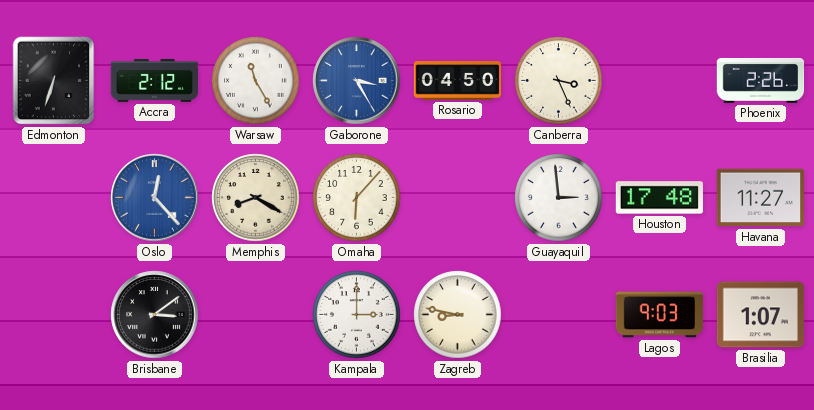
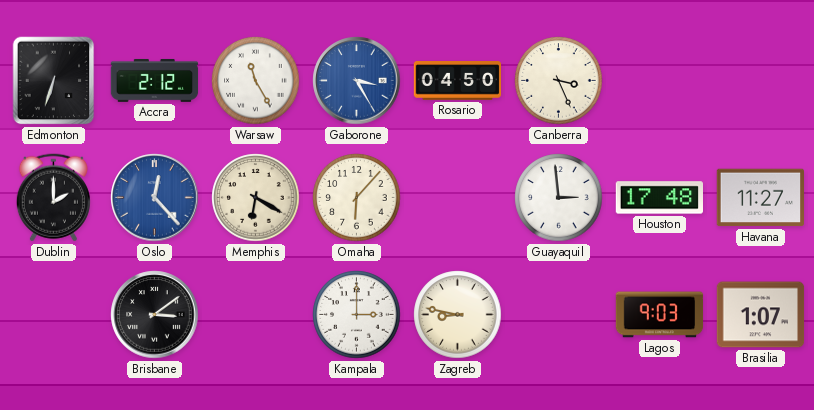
Phoenix: 2:26 -> none (761, 80)
Dublin: none -> 2:00 (53, 198)
Memphis: 8:20 -> 6:20 (256, 198)
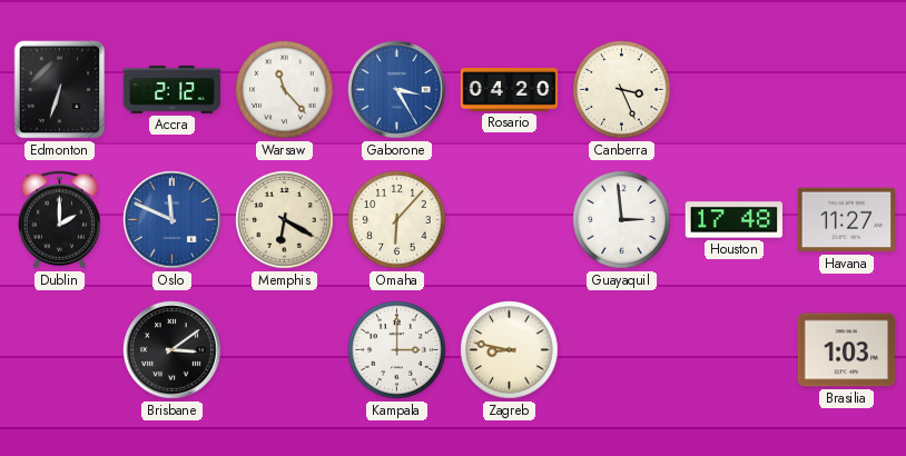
Warsaw: 11:25 -> 11:23 (285, 90)
Rosario: 04:50 -> 04:20 (510, 90)
Oslo: 12:23 -> 11:49 (173, 220)
Lagos: 9:03 -> none (660, 315)
Brasilia: 1:07 -> 1:03 (847, 350)
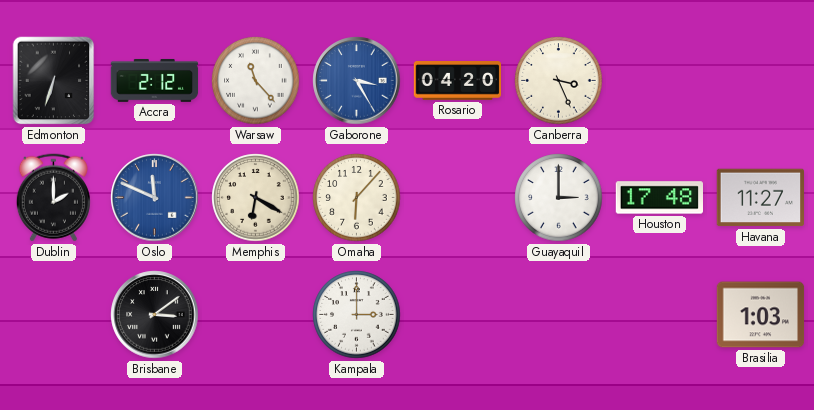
Guayaquil: 2:59 -> 3:00 (559, 198)
Zagreb: 8:47 -> none (510, 350)
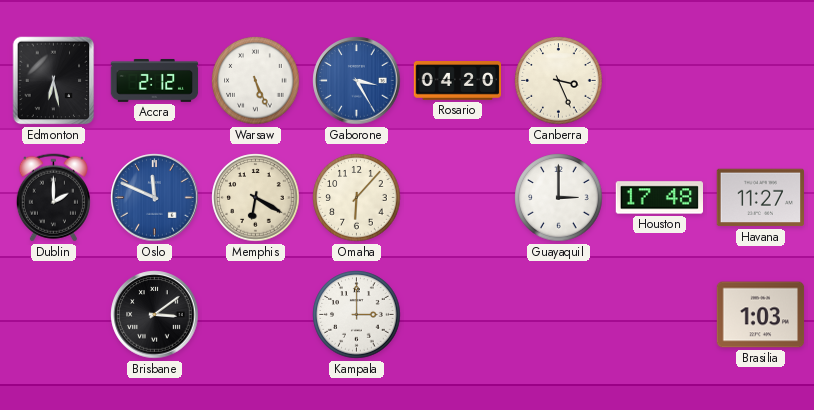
Edmonton: 6:33 -> 6:28 (54, 81)
Warsaw: 11:23 -> 5:26 (256, 81)
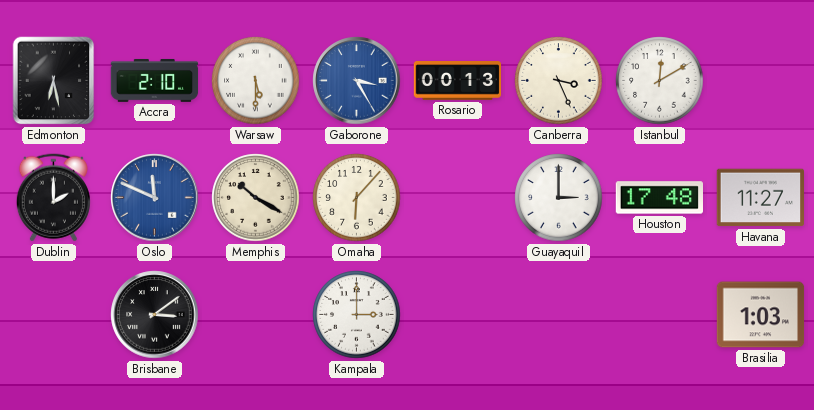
Accra: 2:12 -> 2:10 (155, 80)
Warsaw: 5:26 -> 5:30 (256, 81)
Rosario: 04:20 -> 00:13 (458, 81)
Istanbul: none -> 12:10 (660, 81)
Memphis: 6:20 -> 10:20 (256, 198)
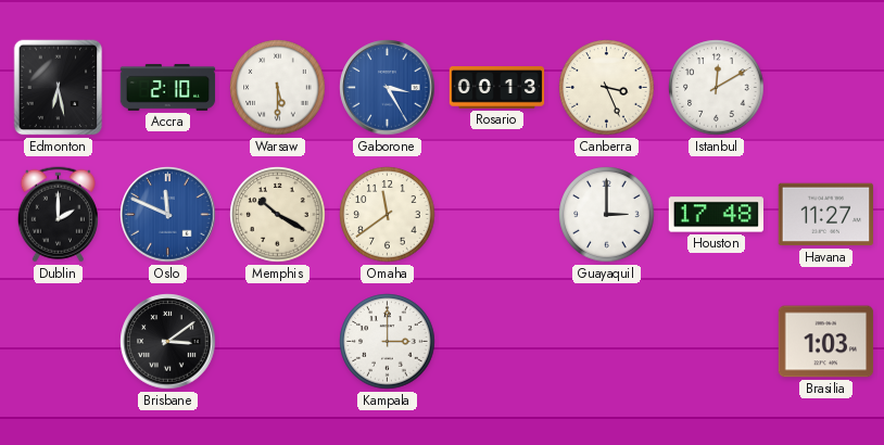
Omaha: 6:07 -> 11:39 (388, 215)
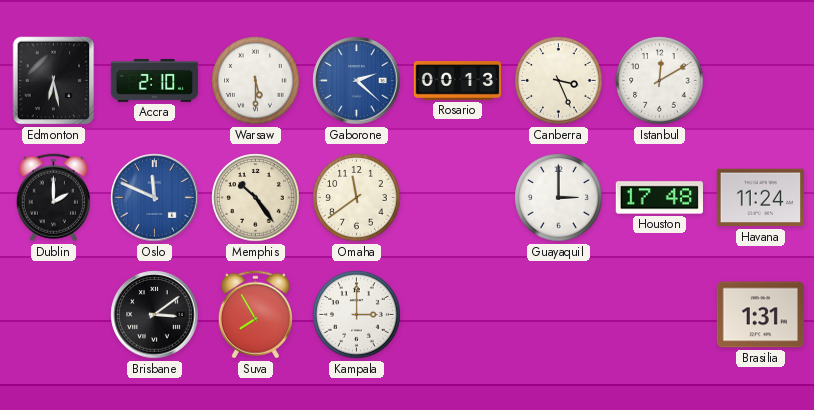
Gaborone: 3:25 -> 2:22 (357, 81)
Memphis: 10:20 -> 10:24 (256, 198)
Havana: 11:27 -> 11:24 (760, 198)
Suva: none -> 7:55 (255, 315)
Brasilia: 1:03 -> 1:31 (761, 315)
